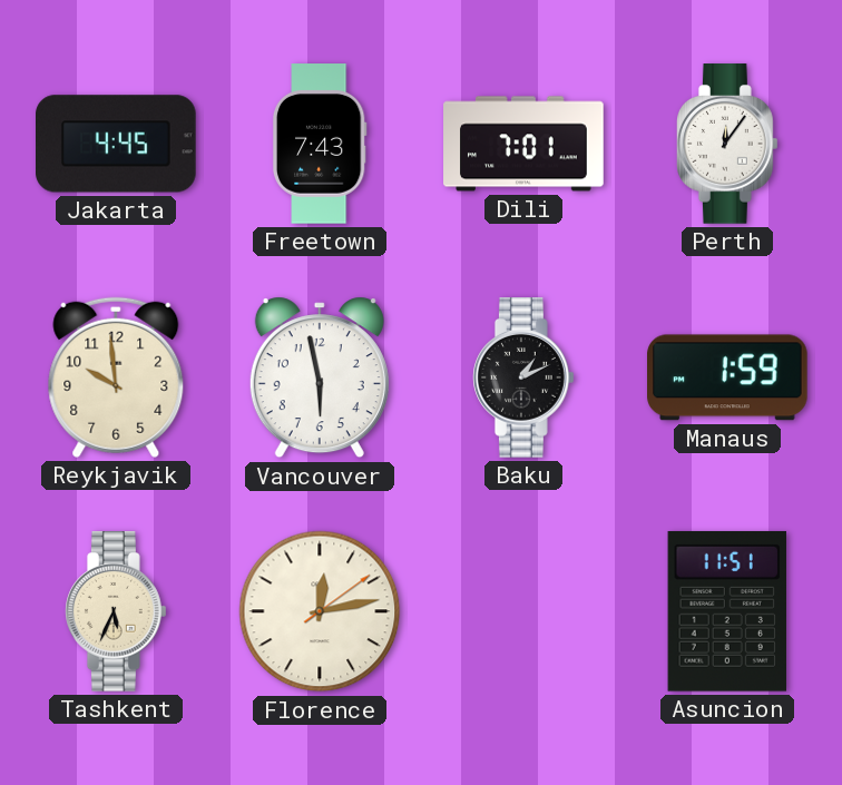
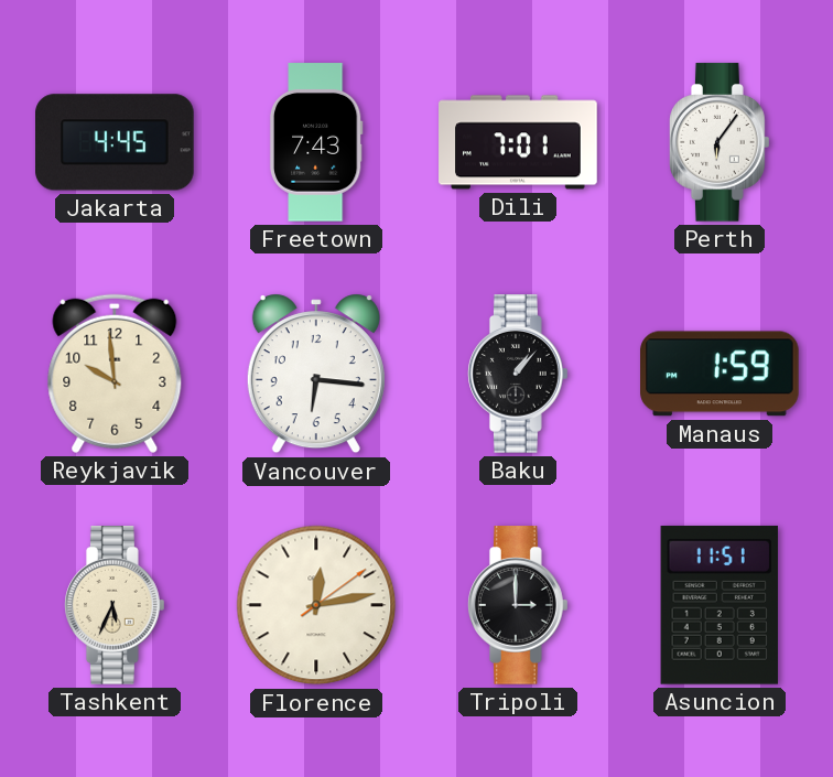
Perth: 12:06 -> 6:06 (721, 142)
Vancouver: 5:58 -> 6:16 (316, 374)
Baku: 1:11 -> 1:07 (519, 374)
Tripoli: none -> 3:00 (519, 605)
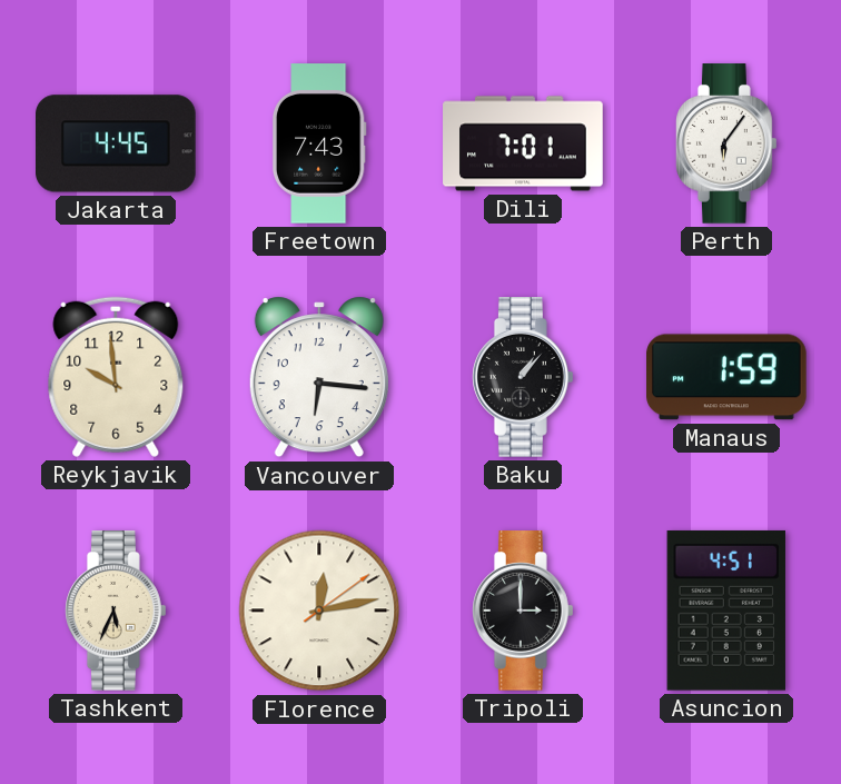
Asuncion: 11:51 -> 4:51 (725, 611)
